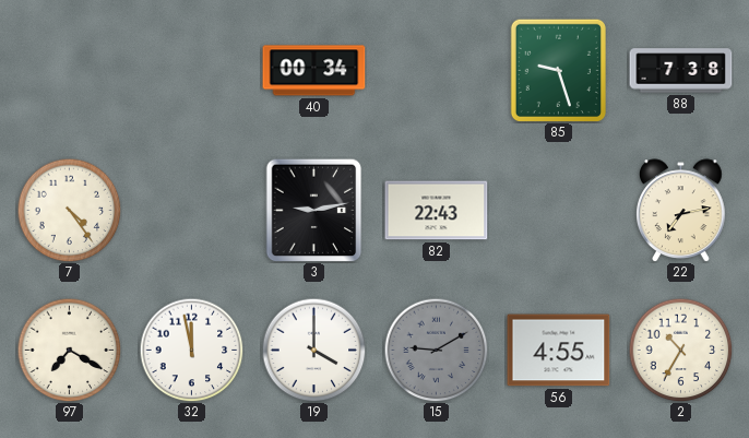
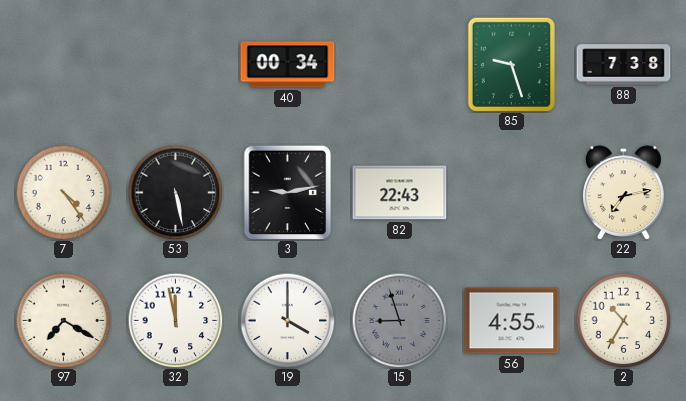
53: none -> 5:28 (175, 192)
15: 9:10 -> 8:57 (399, 320)
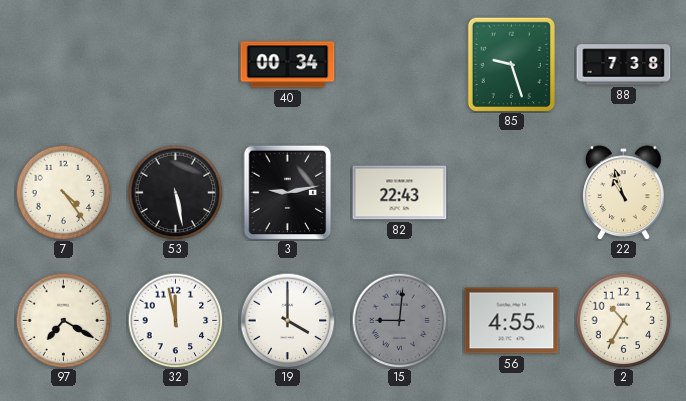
22: 7:13 -> 10:57 (624, 192)
15: 8:57 -> 9:01 (399, 320)
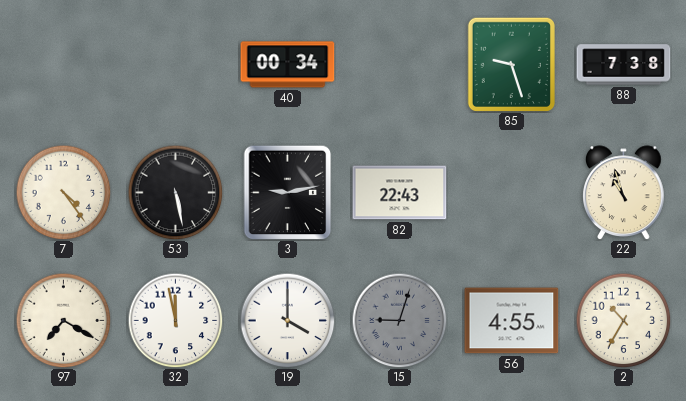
15: 9:01 -> 9:03 (399, 320)
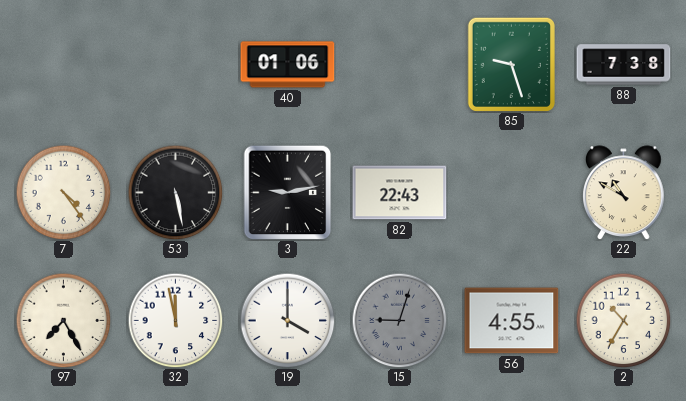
40: 00:34 -> 01:06 (288, 65)
22: 10:57 -> 10:50 (624, 192)
97: 7:20 -> 7:25 (63, 320)
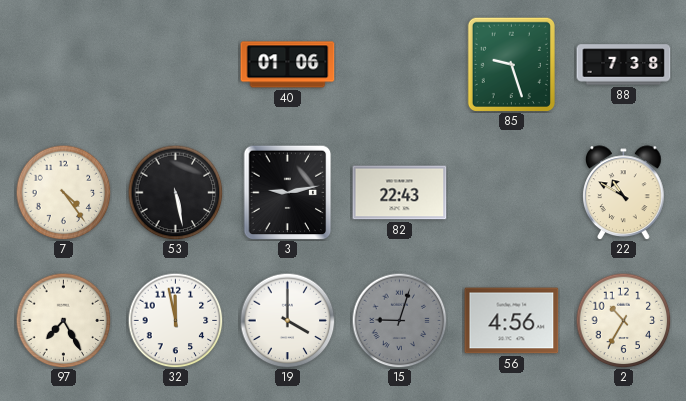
56: 4:55 -> 4:56 (512, 321)
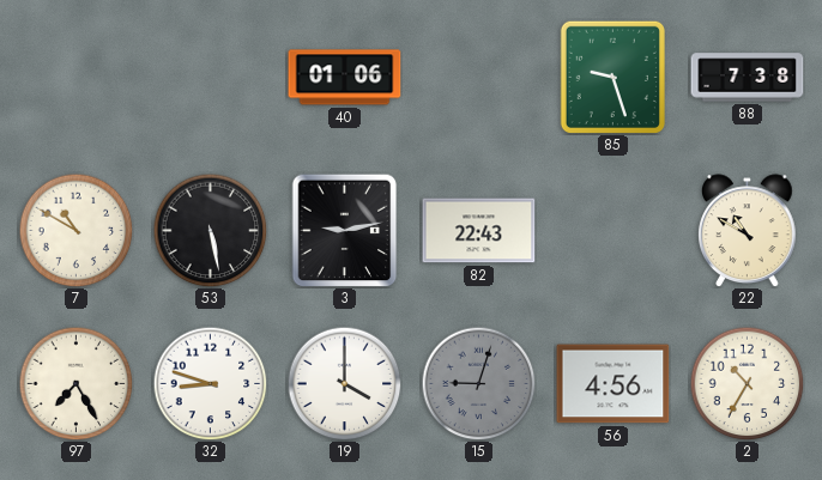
7: 4:24 -> 10:50 (75, 230)
32: 11:58 -> 8:48 (210, 383)
